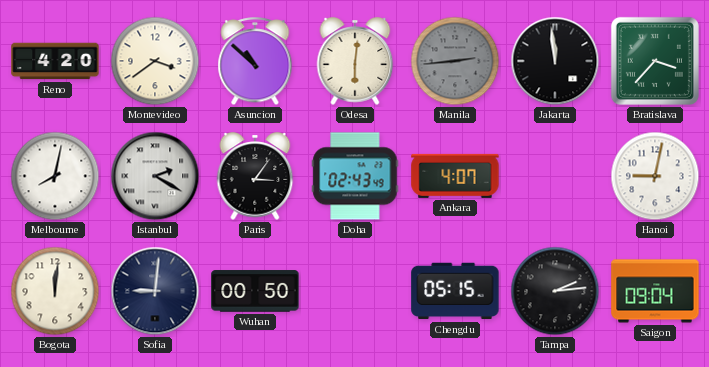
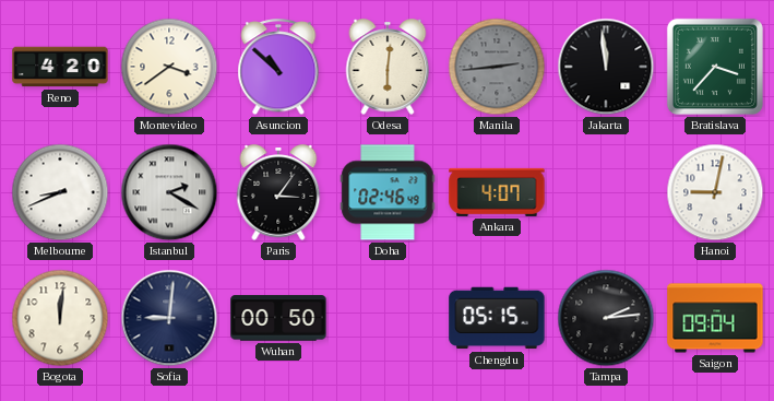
Melbourne: 8:02 -> 8:41 (60, 192)
Doha: 02:43 -> 02:46 (388, 192)
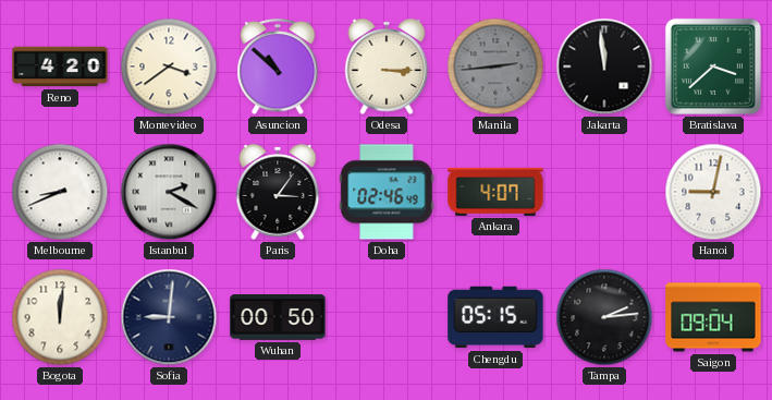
Odesa: 6:01 -> 3:15 (387, 66)
Bratislava: 3:37 -> 3:38 (713, 66)
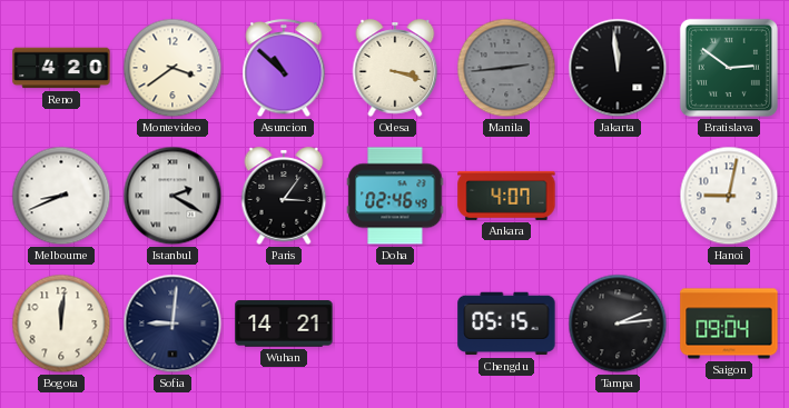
Odesa: 3:15 -> 3:18 (395, 68)
Bratislava: 3:38 -> 2:51 (729, 68)
Wuhan: 00:50 -> 14:21 (284, 324)
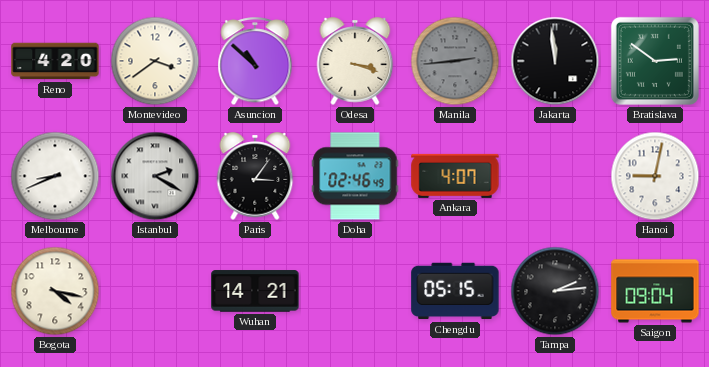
Bogota: 12:01 -> 4:17 (55, 291)
Sofia: 9:01 -> none (172, 324)
